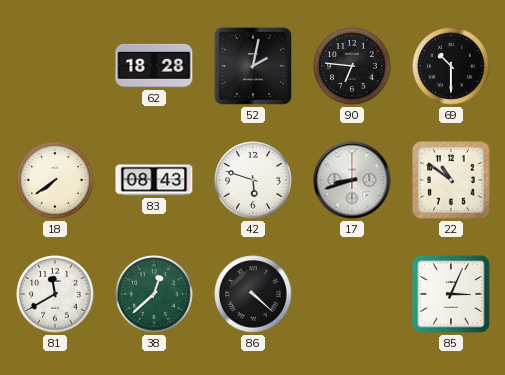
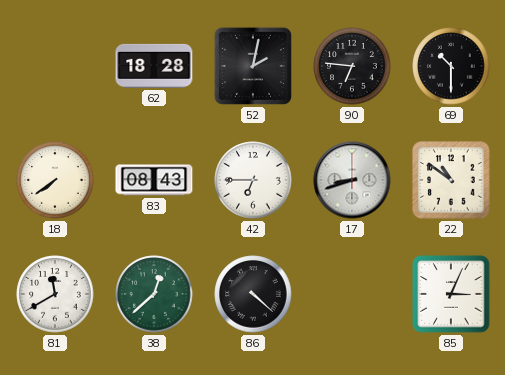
42: 5:48 -> 6:45 (253, 180)
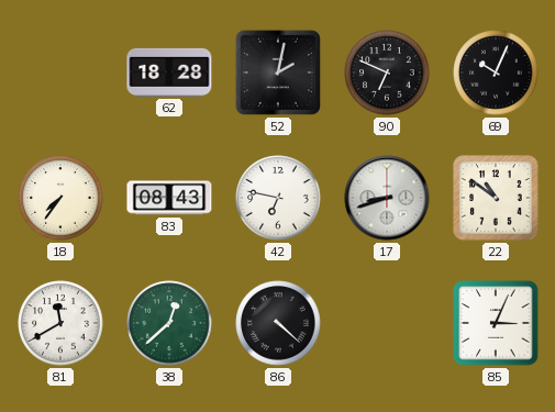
90: 6:46 -> 6:49 (387, 73)
69: 10:30 -> 10:04 (496, 73)
18: 7:39 -> 7:36 (60, 198)
42: 6:45 -> 6:47 (278, 198)
